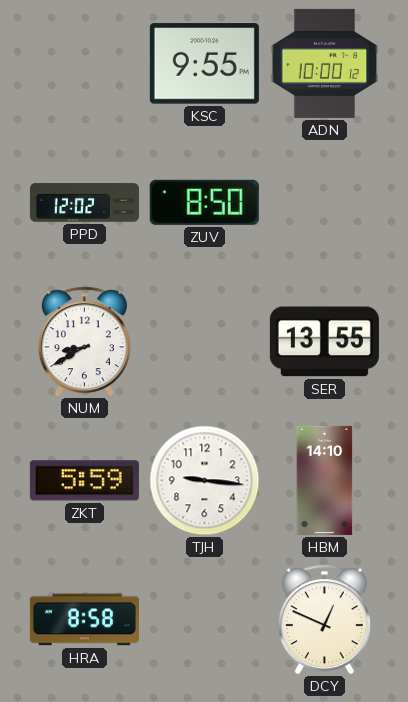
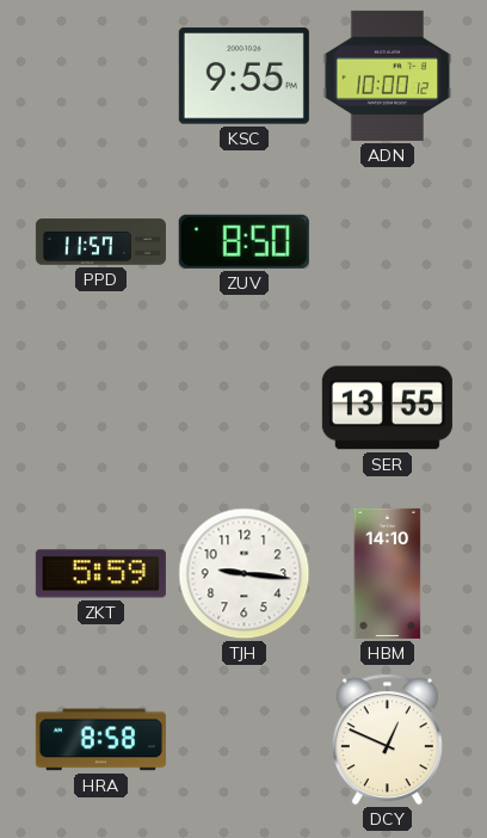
PPD: 12:02 -> 11:57 (100, 242)
NUM: 8:40 -> none (84, 342)
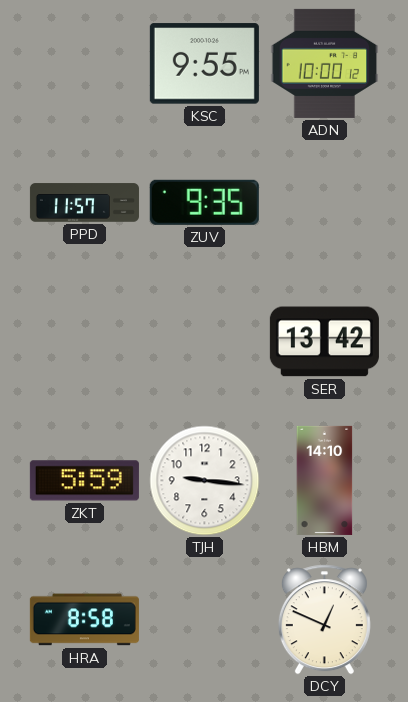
ZUV: 8:50 -> 9:35 (204, 202)
SER: 13:55 -> 13:42 (324, 342)
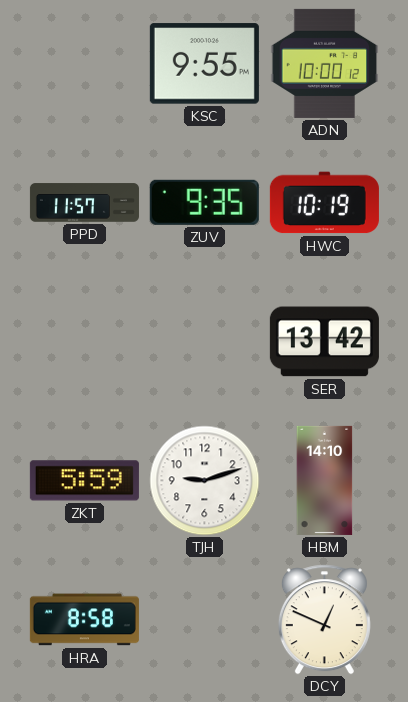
HWC: none -> 10:19 (324, 203)
TJH: 9:16 -> 9:12 (205, 481)
